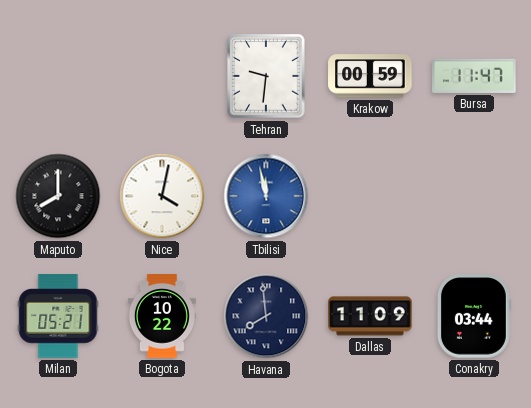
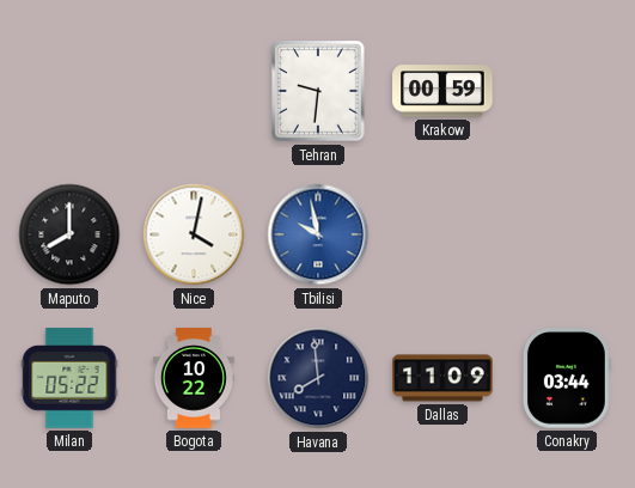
Bursa: 11:47 -> none (474, 76)
Tbilisi: 11:58 -> 9:58 (318, 234)
Milan: 05:21 -> 05:22 (69, 378)
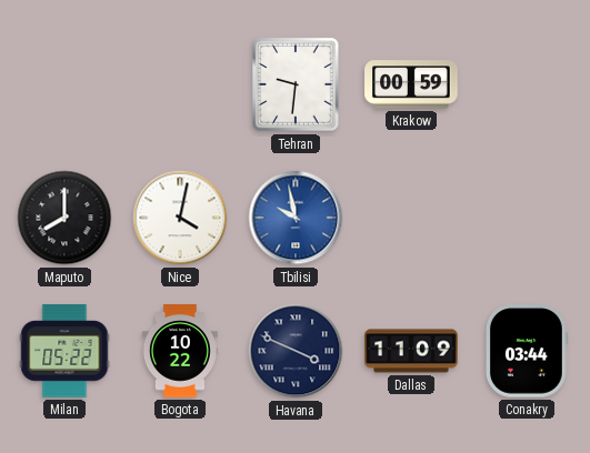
Havana: 7:59 -> 3:49 (296, 351)
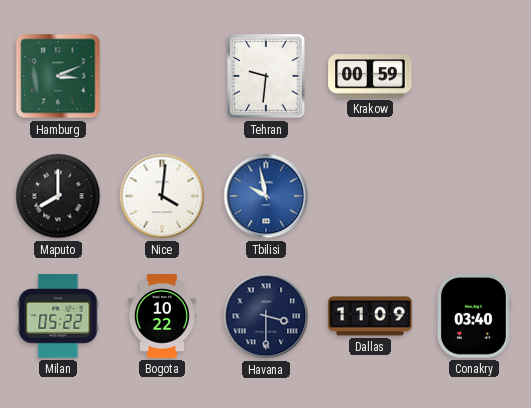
Hamburg: none -> 3:11 (58, 76)
Nice: 4:02 -> 4:01 (162, 196)
Havana: 3:49 -> 3:30 (266, 316)
Conakry: 03:44 -> 03:40 (474, 316)
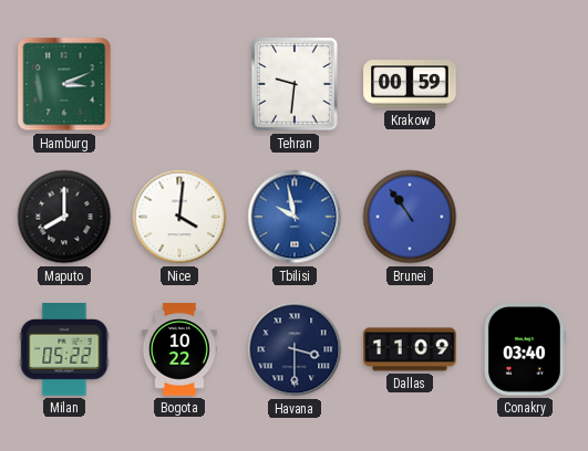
Brunei: none -> 10:54 (410, 217)
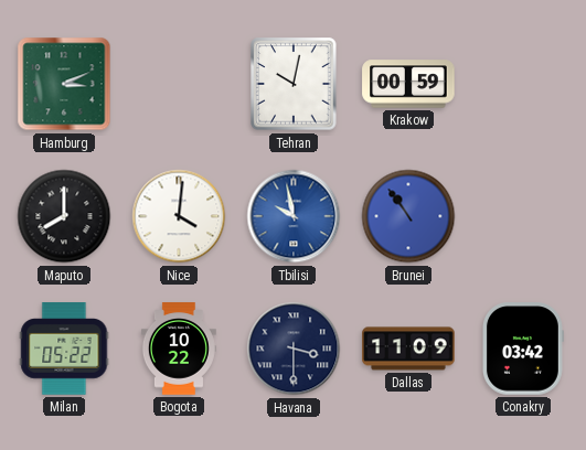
Tehran: 9:31 -> 10:02 (294, 84)
Conakry: 03:40 -> 03:42 (523, 349)
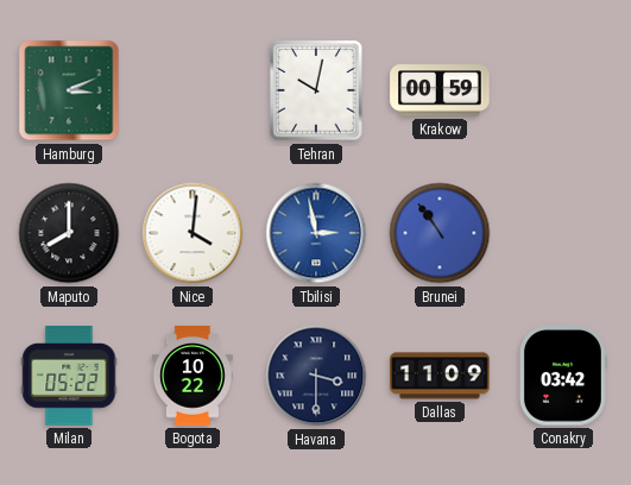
Tbilisi: 9:58 -> 2:58 (316, 233)
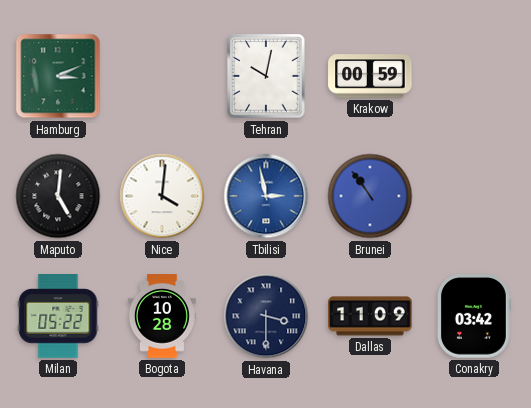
Maputo: 8:00 -> 5:01 (58, 196)
Bogota: 10:22 -> 10:28 (162, 316)
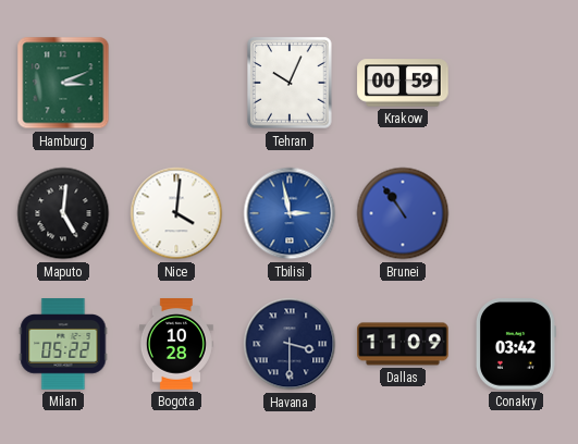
Tehran: 10:02 -> 10:04 (290, 83)
